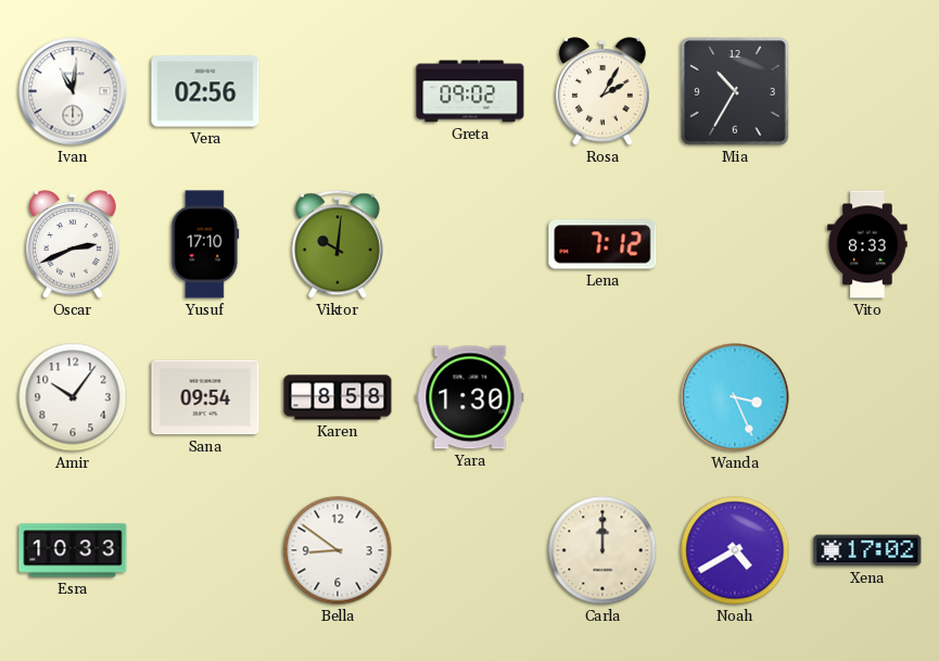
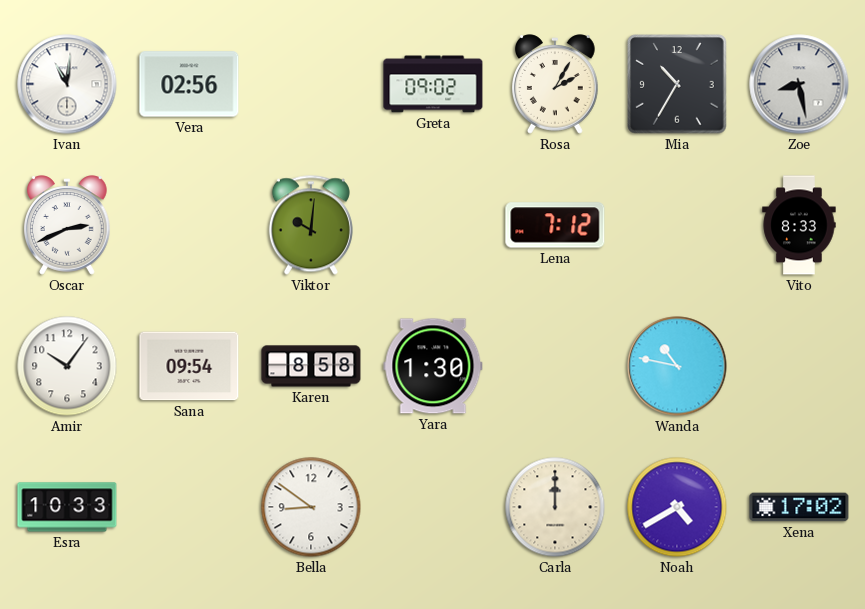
Zoe: none -> 8:28 (799, 84)
Yusuf: 17:10 -> none (205, 244)
Wanda: 3:26 -> 10:47 (677, 366)
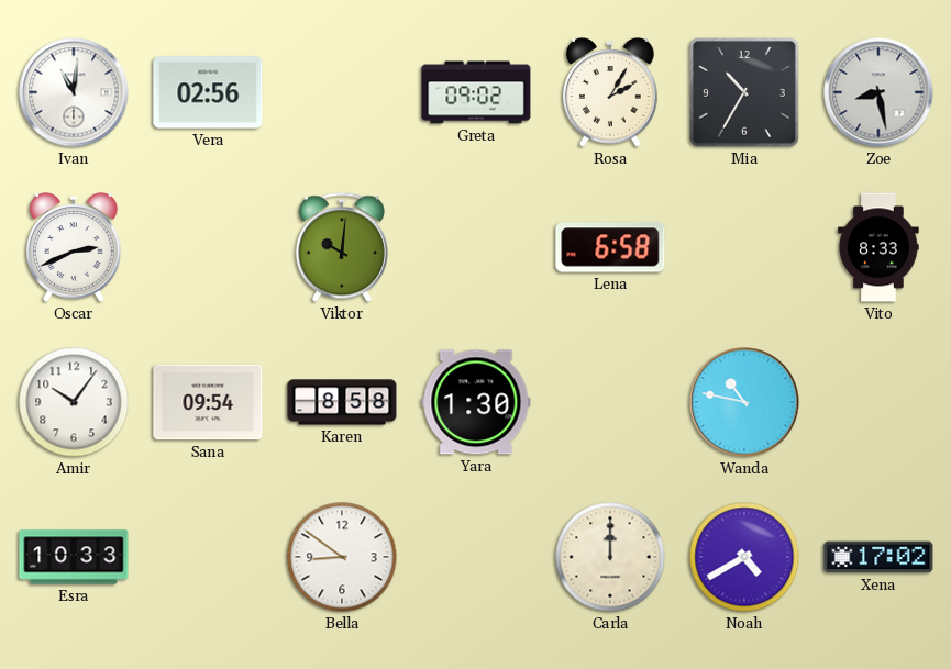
Lena: 7:12 -> 6:58 (610, 247)
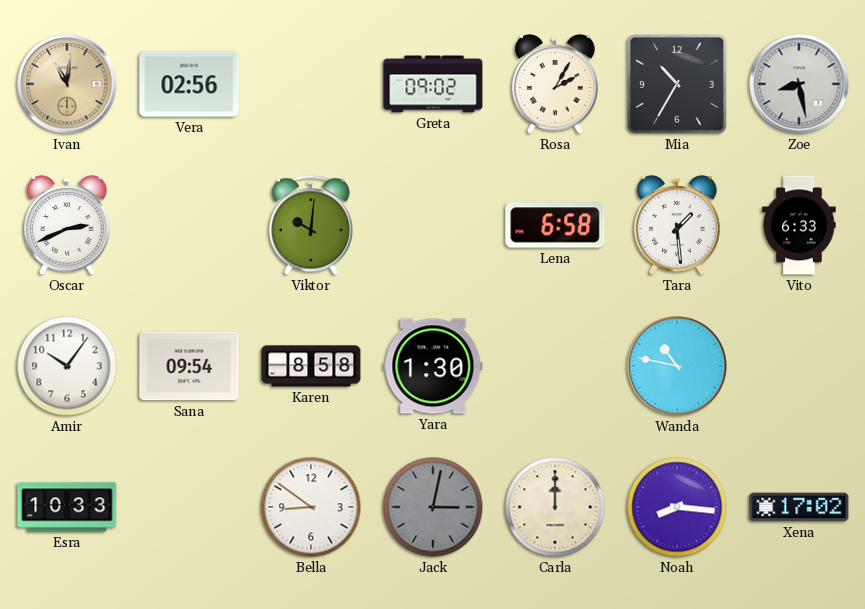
Ivan dial: white -> champagne (67, 84)
Tara: none -> 1:29 (678, 225)
Vito: 8:33 -> 6:33 (799, 225)
Jack: none -> 3:02 (433, 507)
Noah: 4:40 -> 8:16 (677, 507)
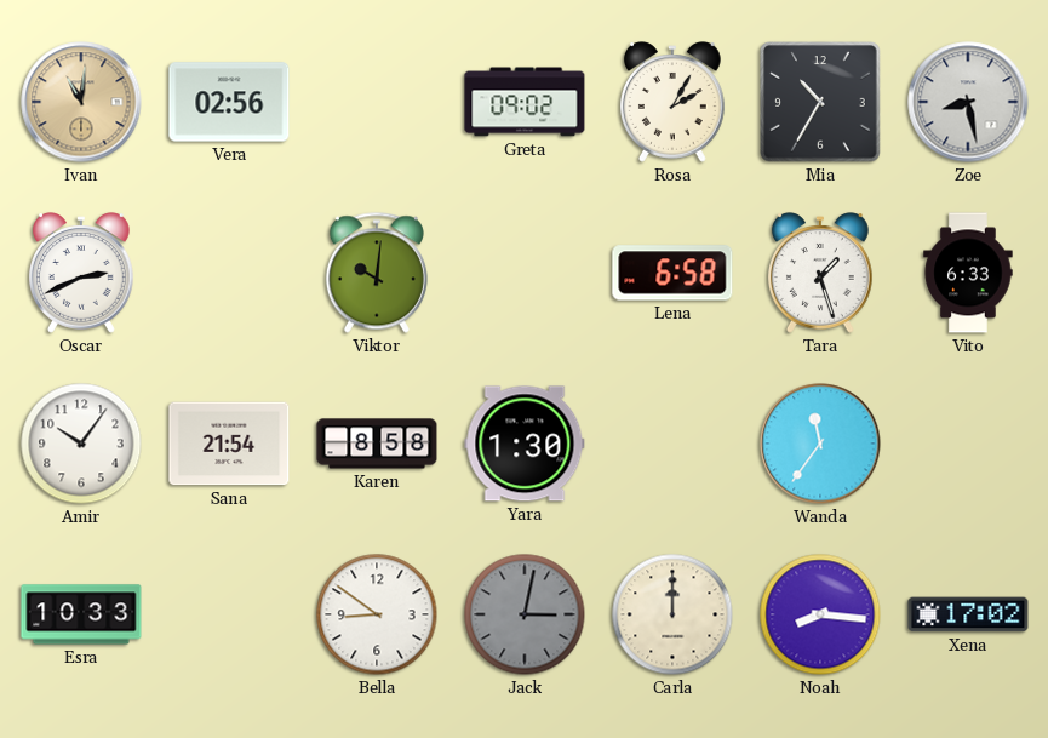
Tara: 1:29 -> 1:27 (821, 273)
Sana: 09:54 -> 21:54 (229, 444)
Wanda: 10:47 -> 11:36 (820, 444)
